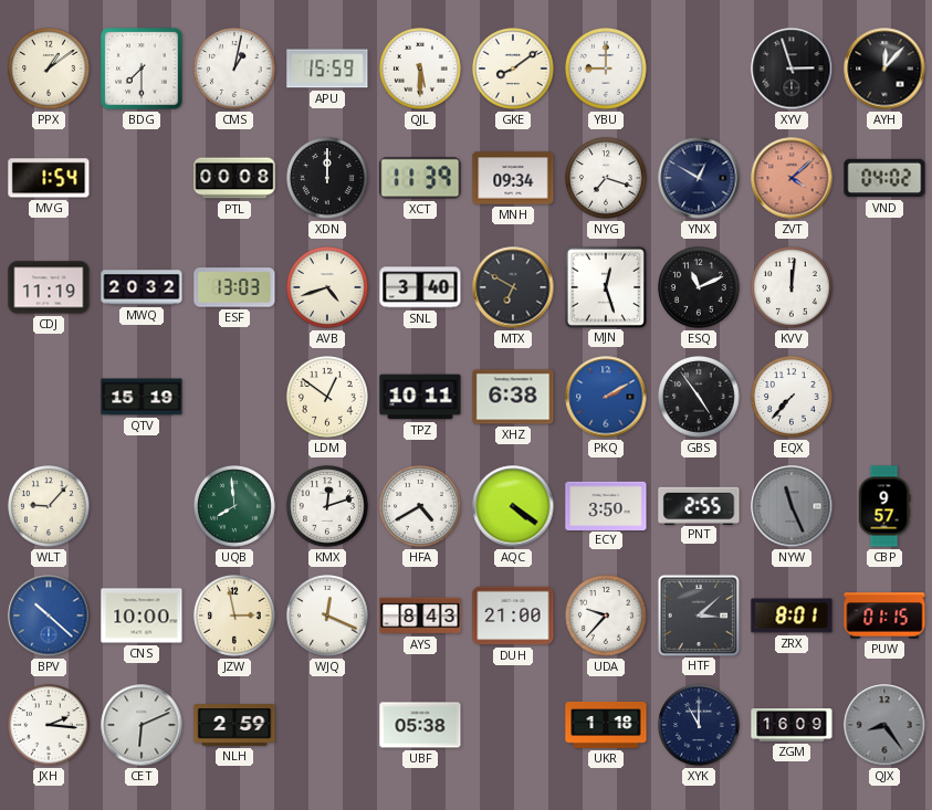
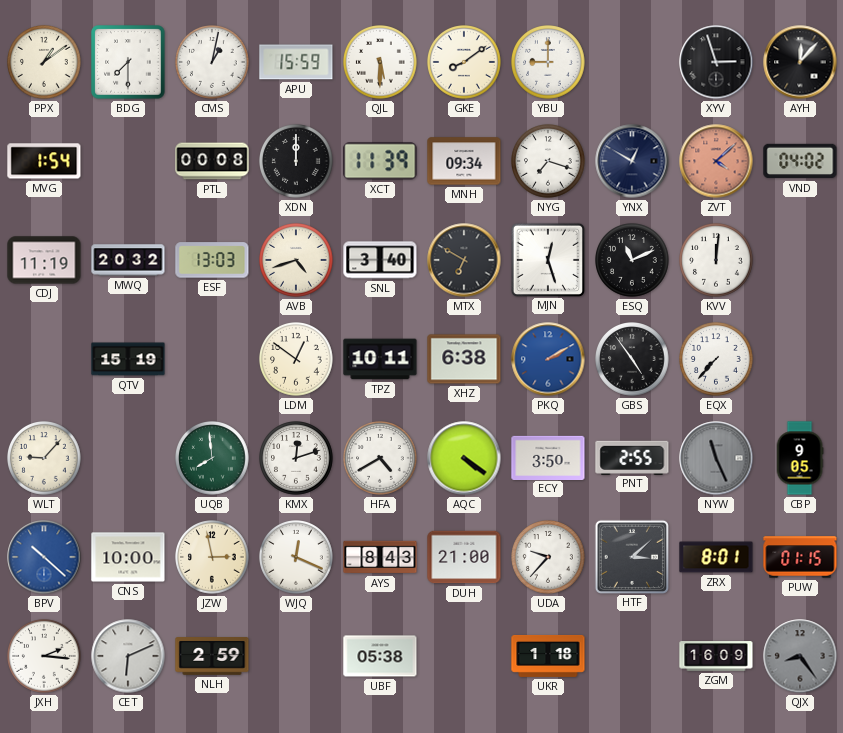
CBP: 9:57 -> 9:05 (800, 458)
XYK: 11:00 -> none (699, 725)
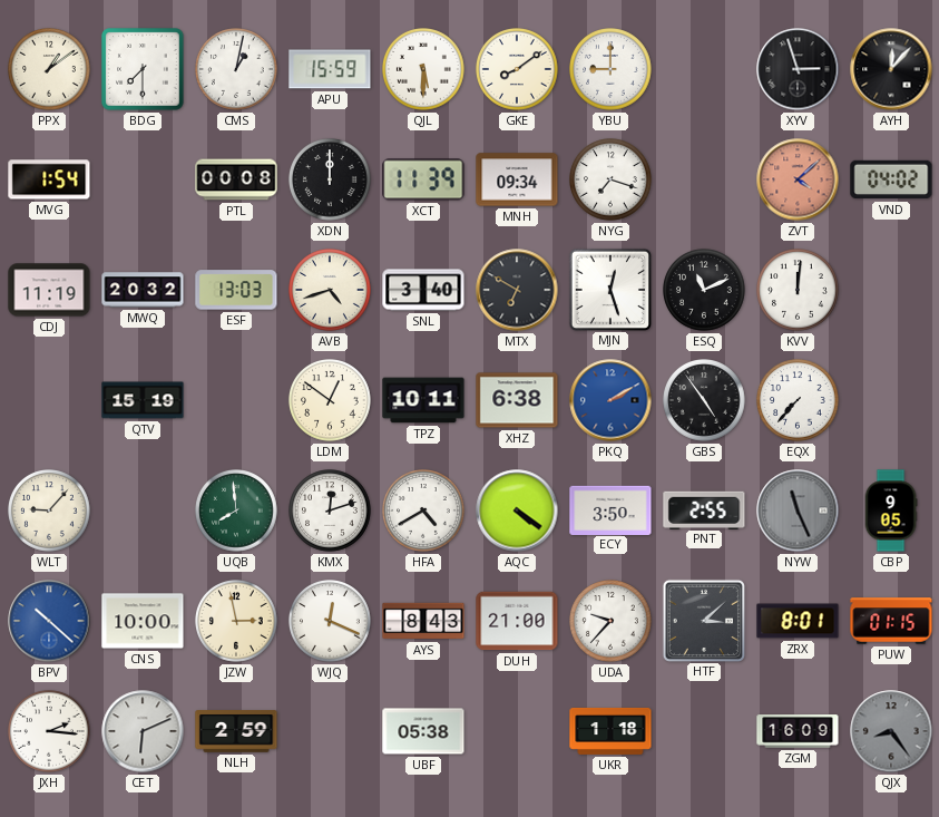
YNX: 12:50 -> none (632, 161)
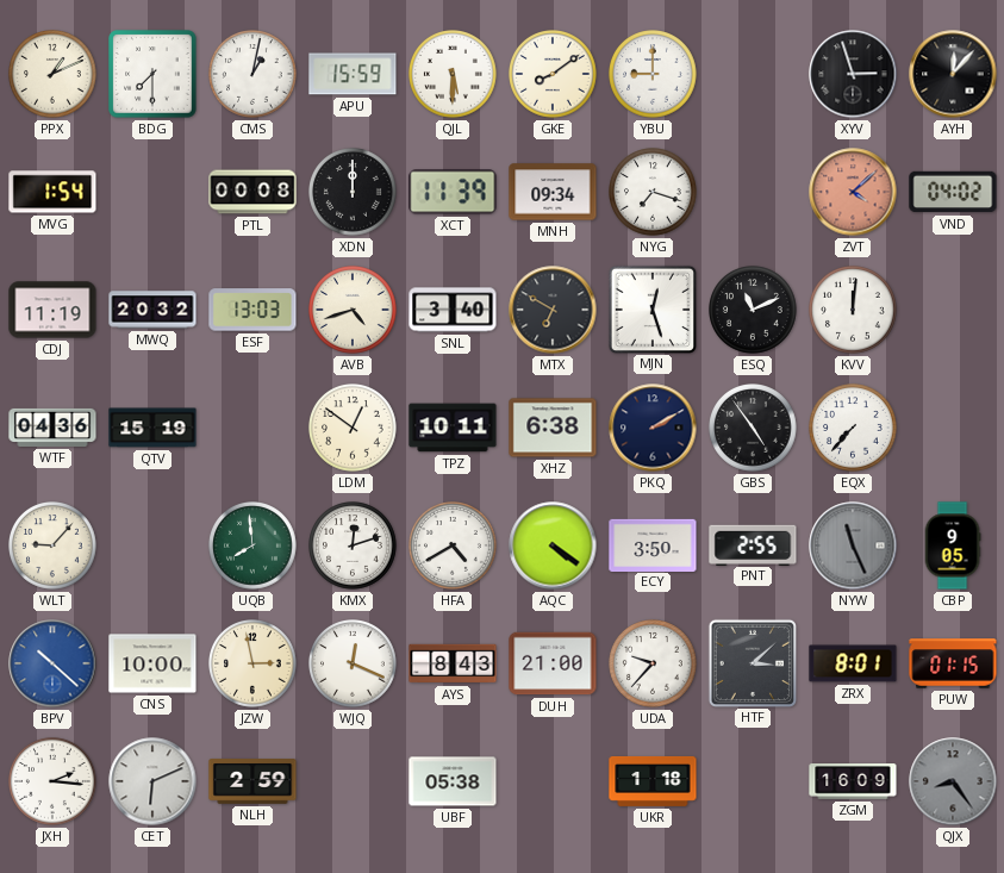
PPX: 1:09 -> 1:11 (52, 74)
WTF: none -> 04:36 (52, 428)
PKQ dial: blue -> navy (653, 428)
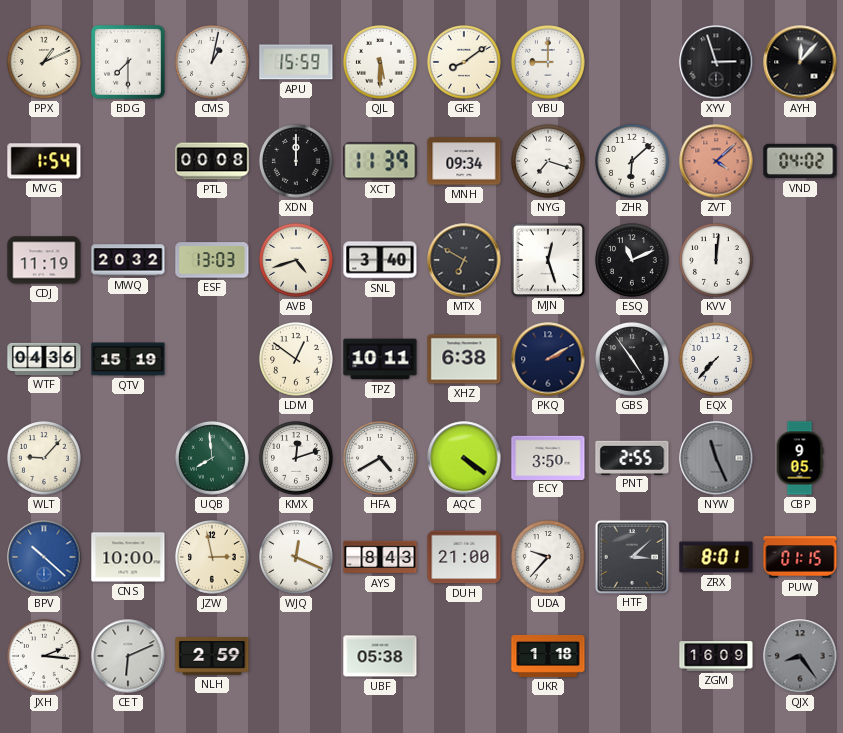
ZHR: none -> 6:08 (632, 161)
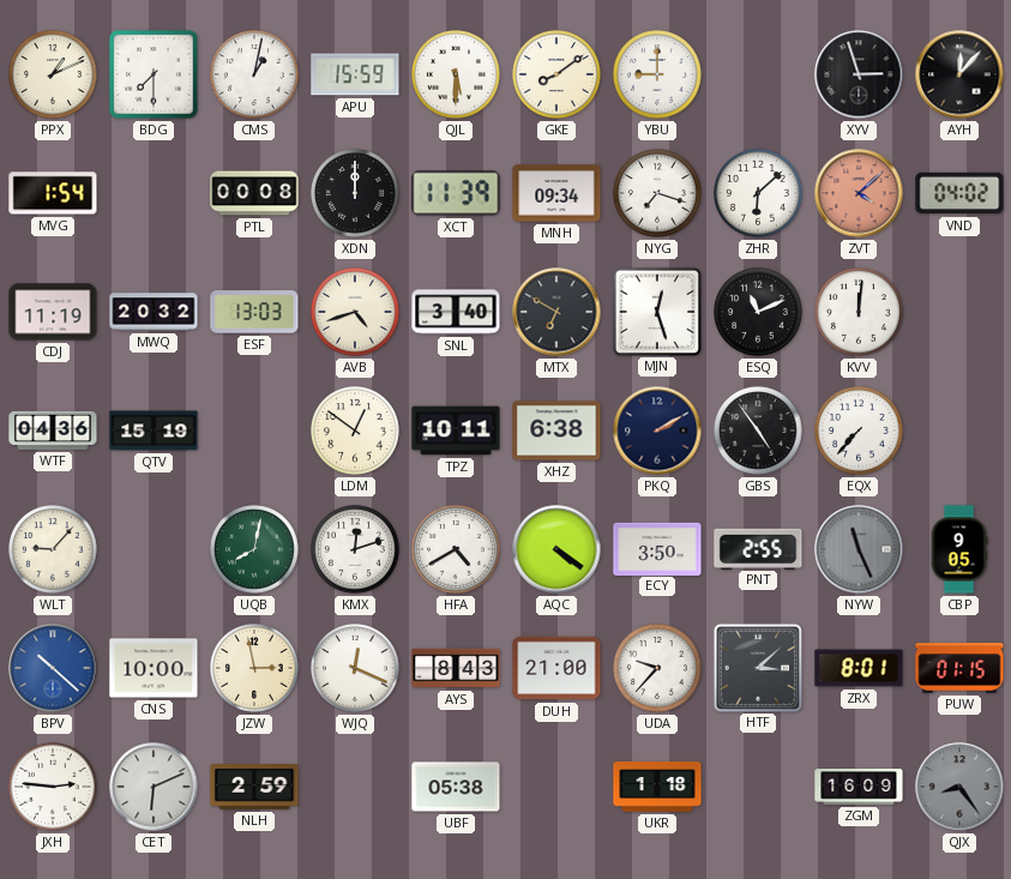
UQB: 7:59 -> 8:02 (254, 549)
JXH: 2:16 -> 2:46 (53, 787)
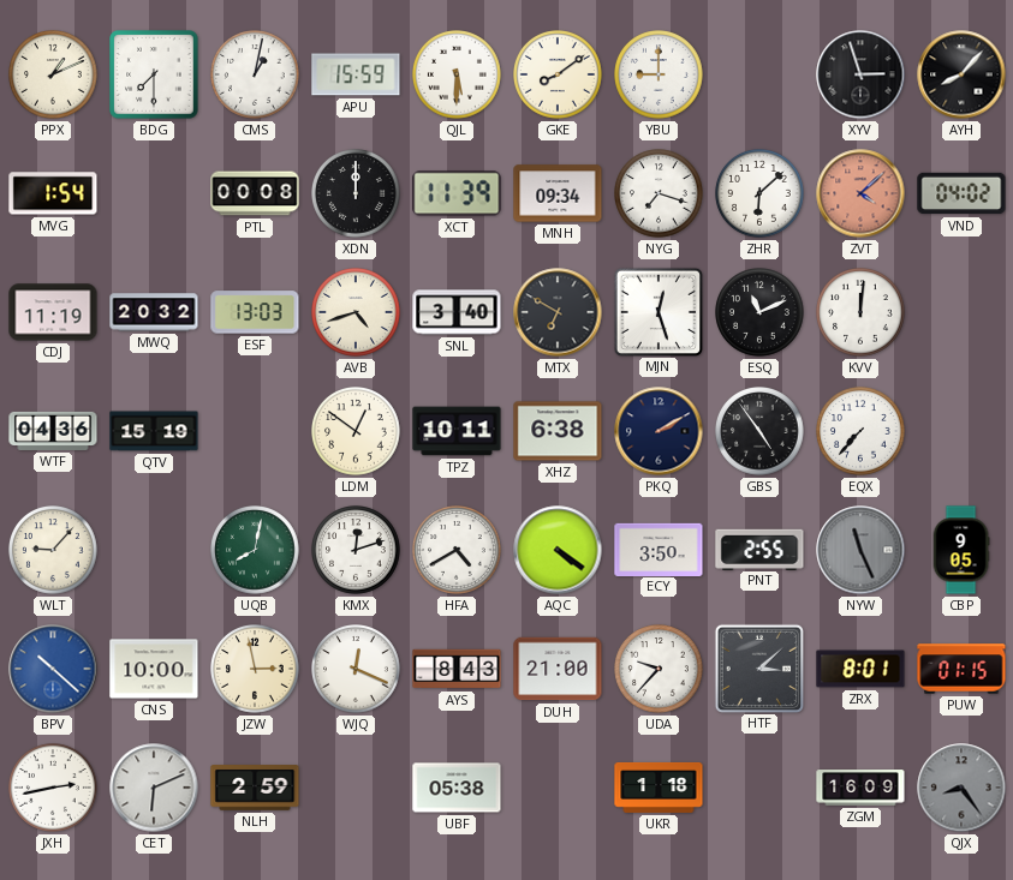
AYH: 12:07 -> 8:07 (961, 74)
JXH: 2:46 -> 2:43 (53, 788)
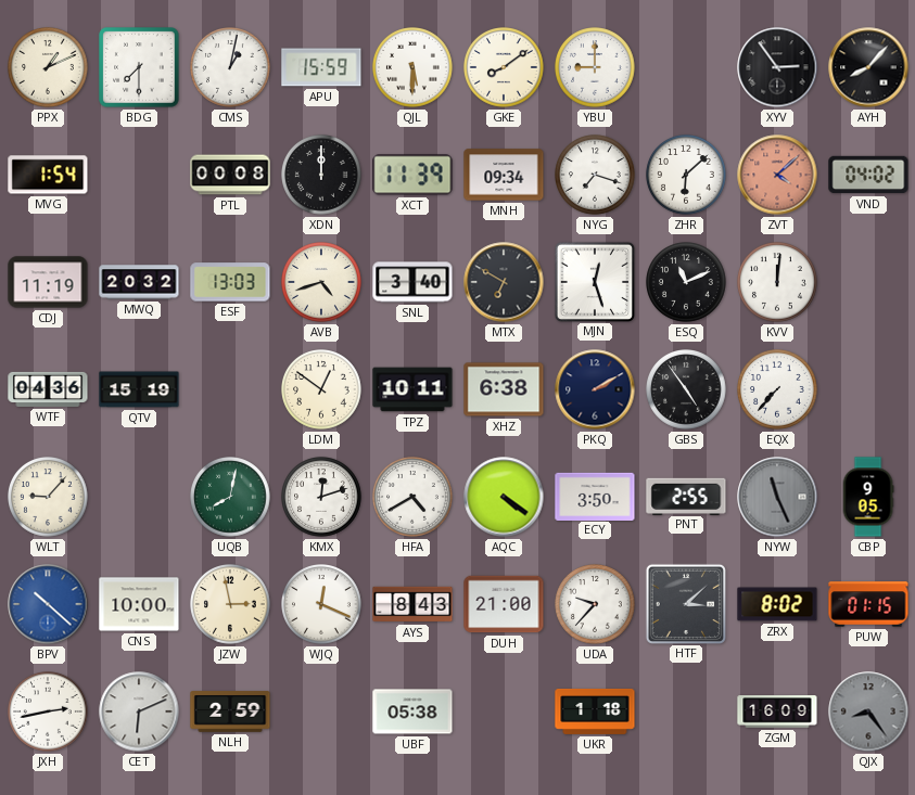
XYV: 2:57 -> 2:54 (777, 67)
ZRX: 8:01 -> 8:02 (777, 604)
